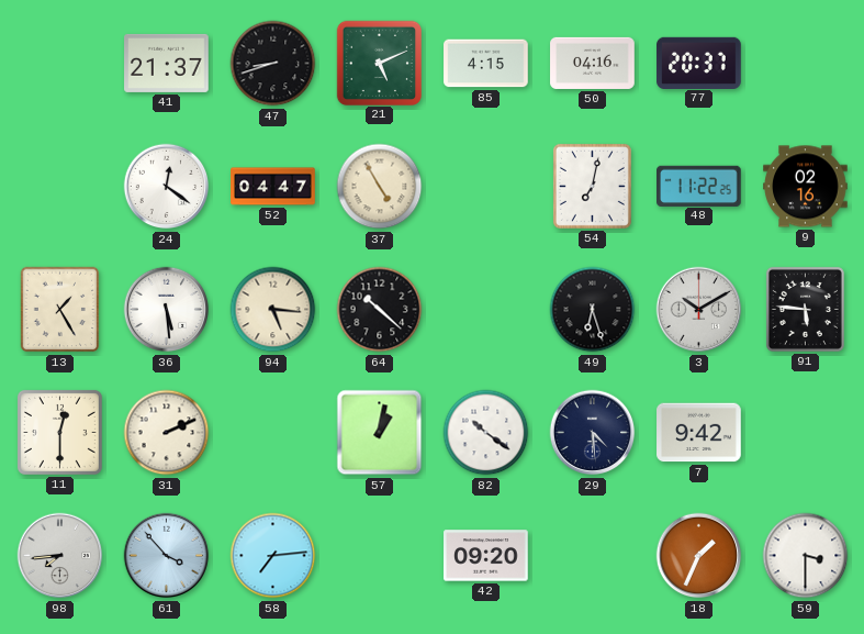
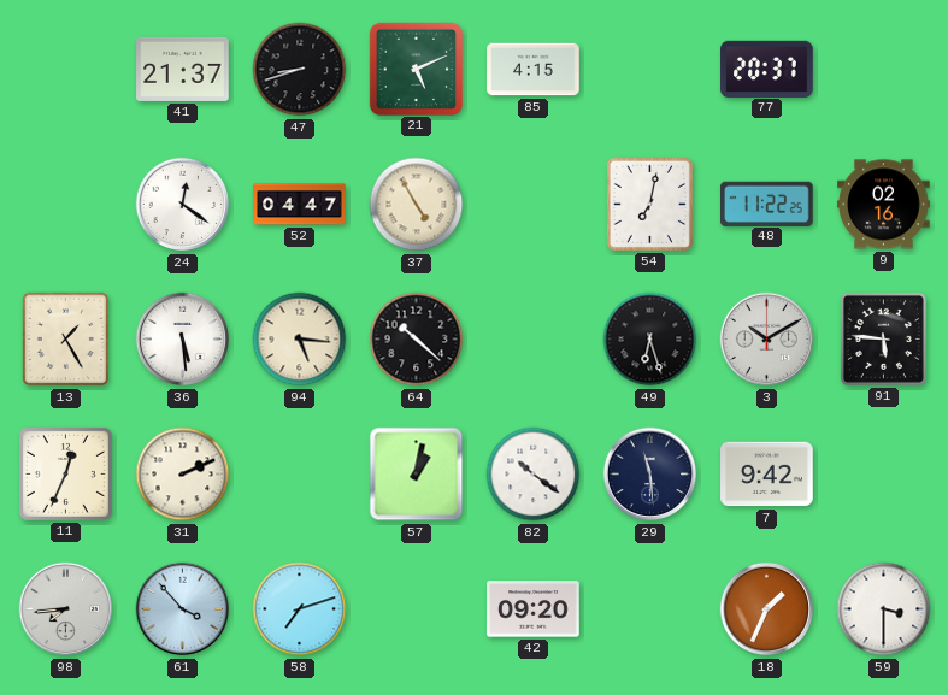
50: 04:16 -> none (593, 63)
11: 12:30 -> 12:34 (65, 473)
29: 4:29 -> 11:29 (650, 475)
58: 7:14 -> 7:12 (300, 609)
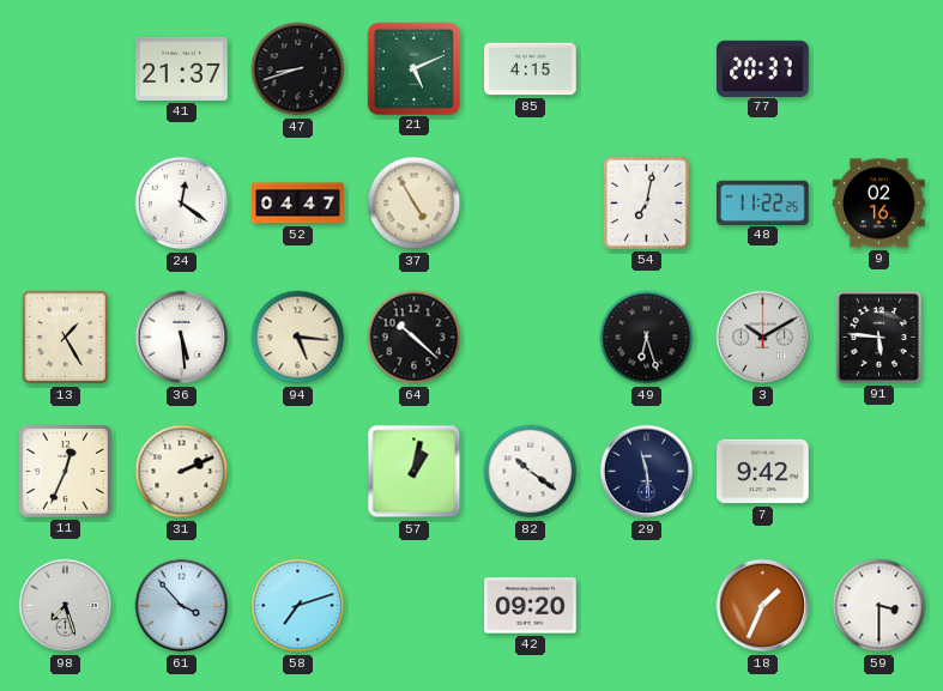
98: 7:44 -> 7:27 (66, 606)
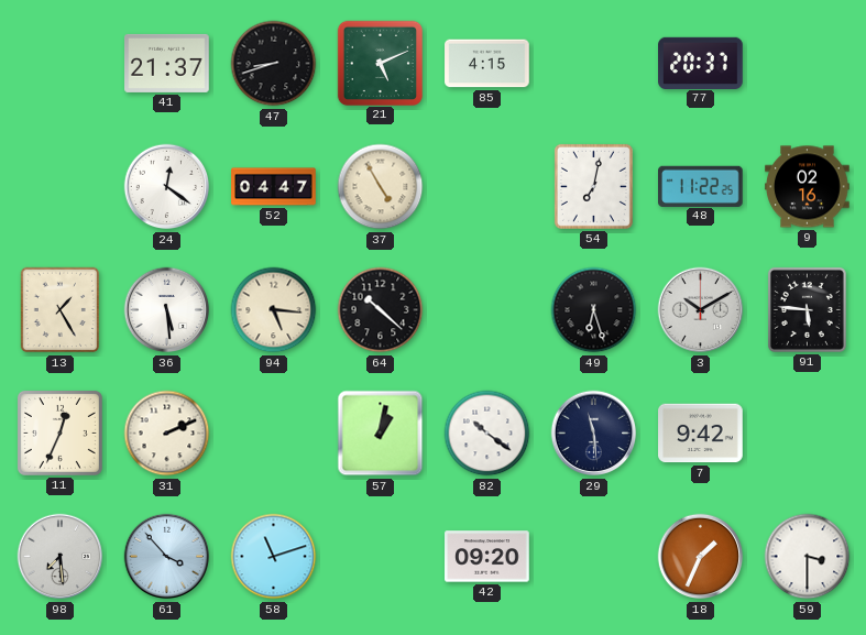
98: 7:27 -> 7:29 (61, 557)
58: 7:12 -> 11:12 (274, 557)
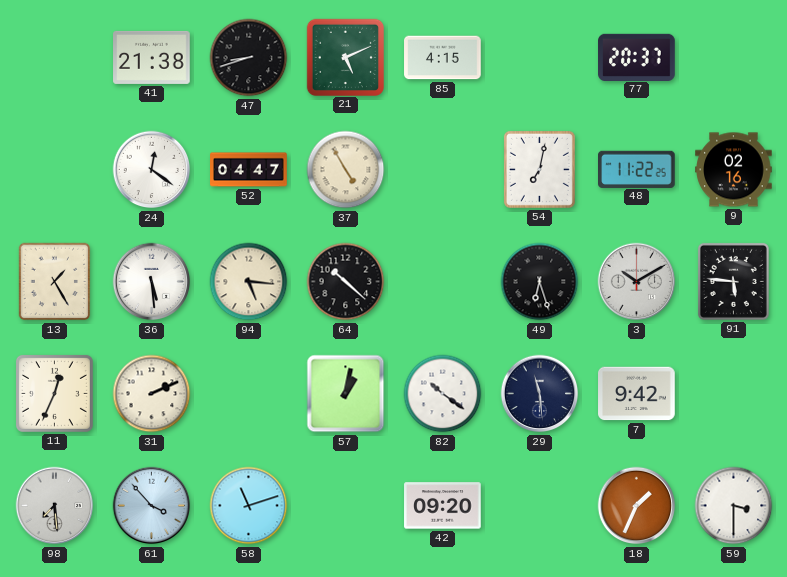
41: 21:37 -> 21:38 (152, 57)
